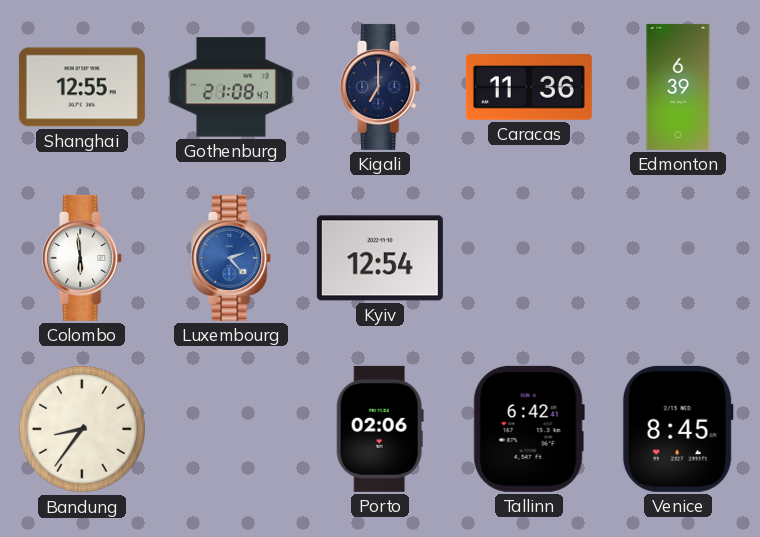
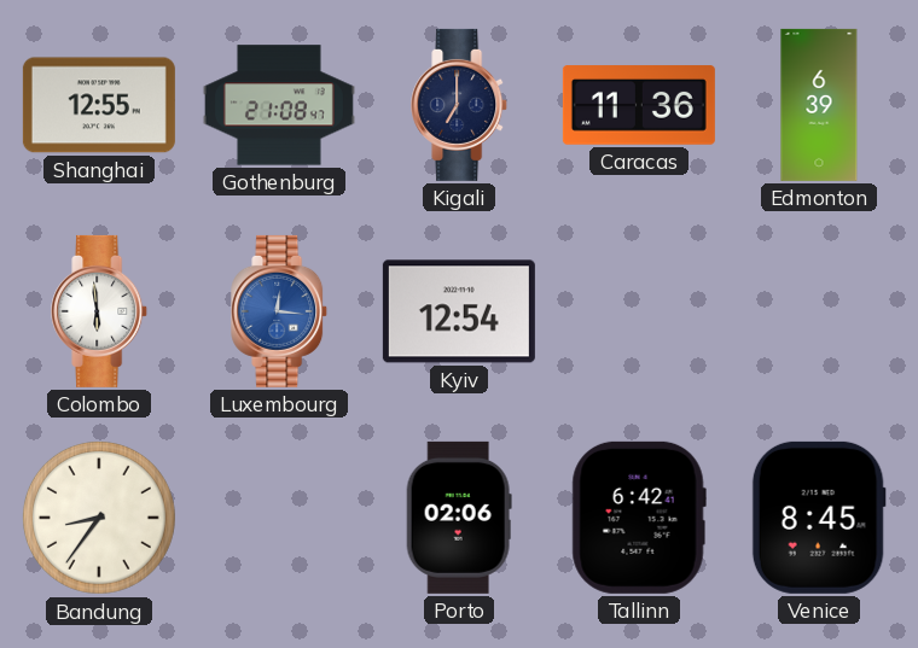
Luxembourg: 2:23 -> 12:16 (280, 311)
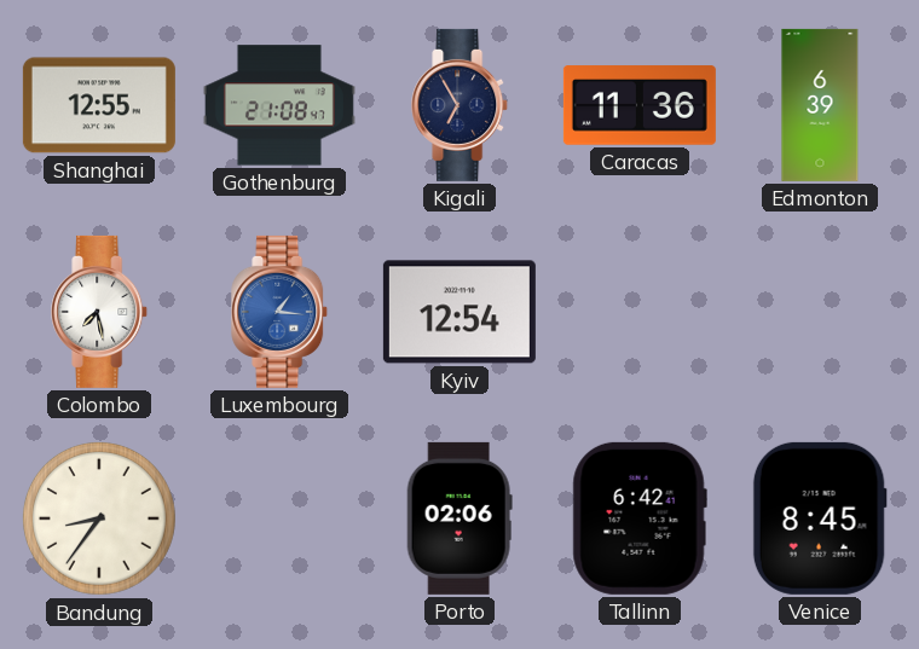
Kigali: 7:00 -> 6:55 (461, 105)
Colombo: 5:59 -> 7:28 (100, 312)
Luxembourg: 12:16 -> 1:16 (281, 312)
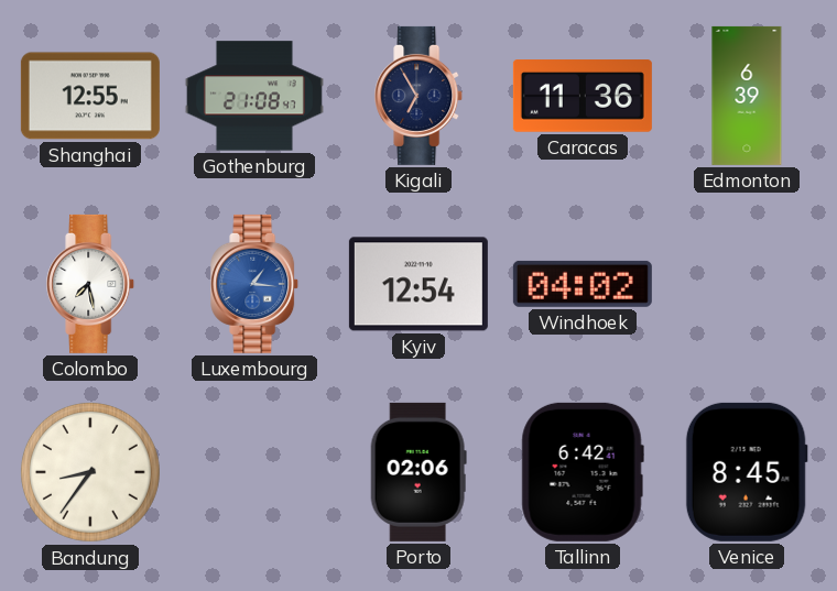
Windhoek: none -> 04:02 (583, 284)
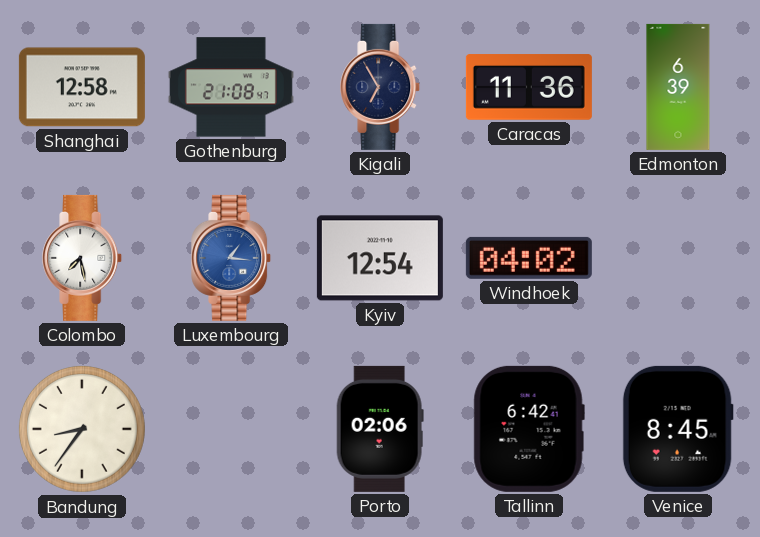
Shanghai: 12:55 -> 12:58 (82, 87)
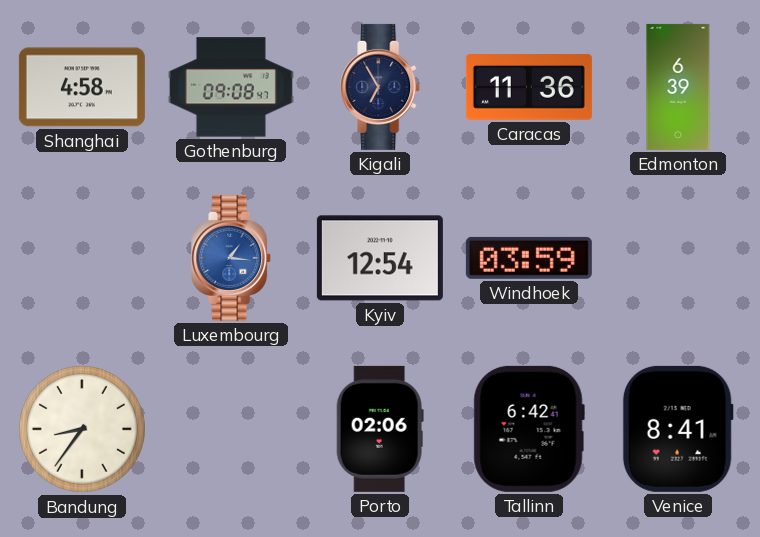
Shanghai: 12:58 -> 4:58 (82, 87)
Gothenburg: 21:08 -> 09:08 (231, 87)
Colombo: 7:28 -> none (83, 258)
Windhoek: 04:02 -> 03:59 (529, 258)
Venice: 8:45 -> 8:41 (678, 429)
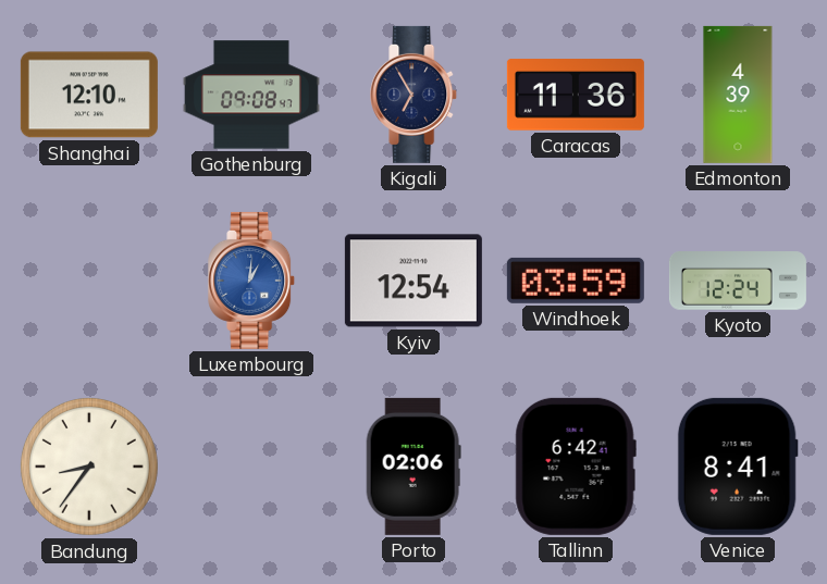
Shanghai: 4:58 -> 12:10 (89, 95)
Edmonton: 6:39 -> 4:39 (738, 95)
Luxembourg: 1:16 -> 1:01 (252, 281)
Kyoto: none -> 12:24 (738, 281)
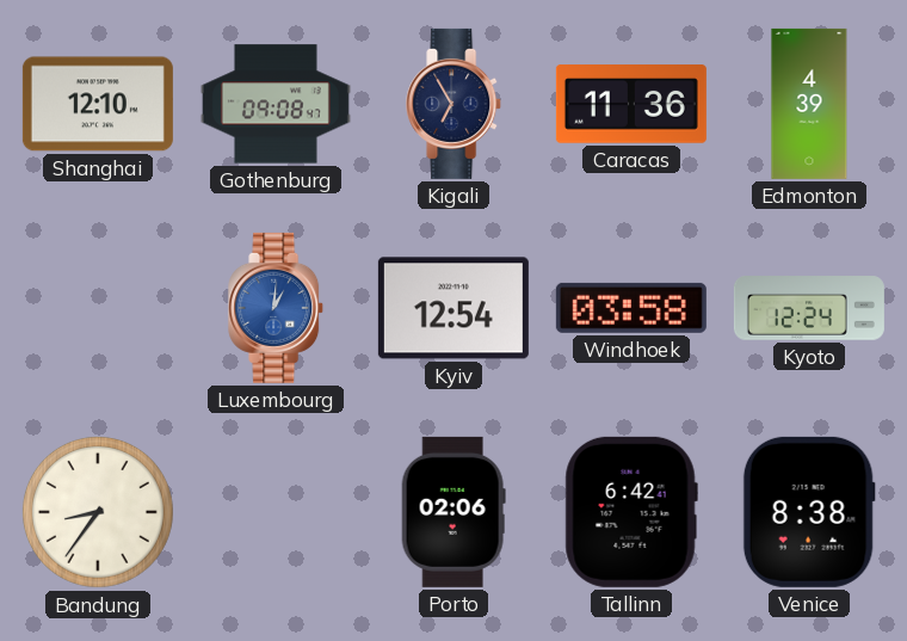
Windhoek: 03:59 -> 03:58 (631, 308)
Venice: 8:41 -> 8:38 (809, 512)
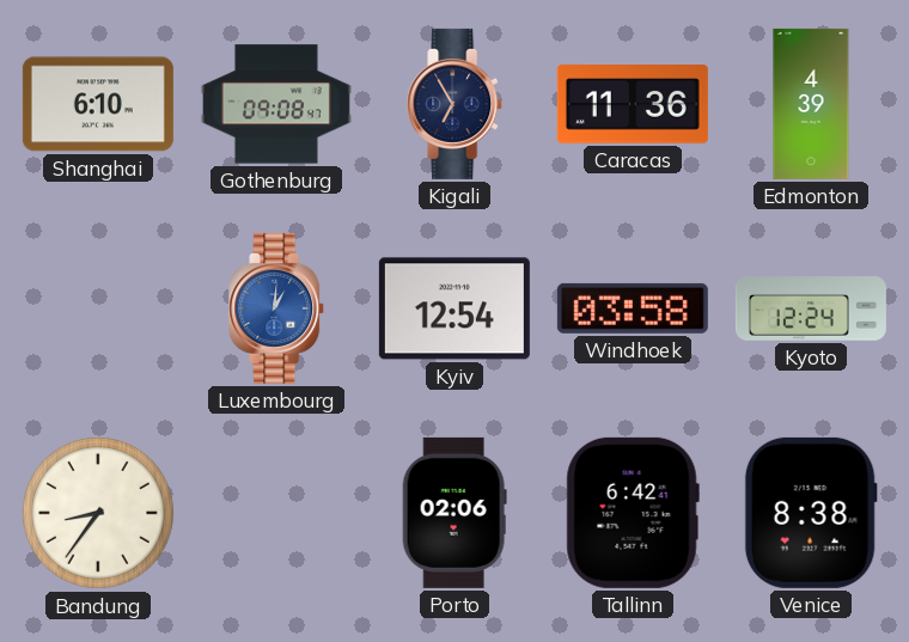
Shanghai: 12:10 -> 6:10 (98, 104)
